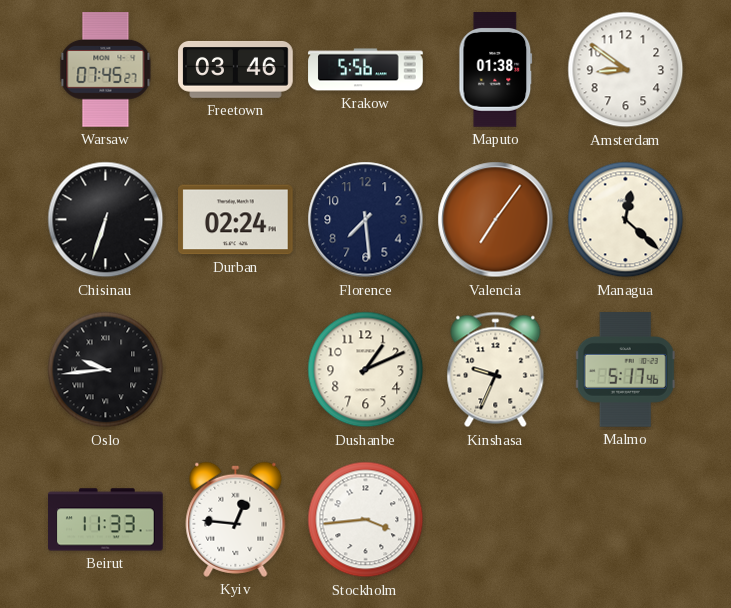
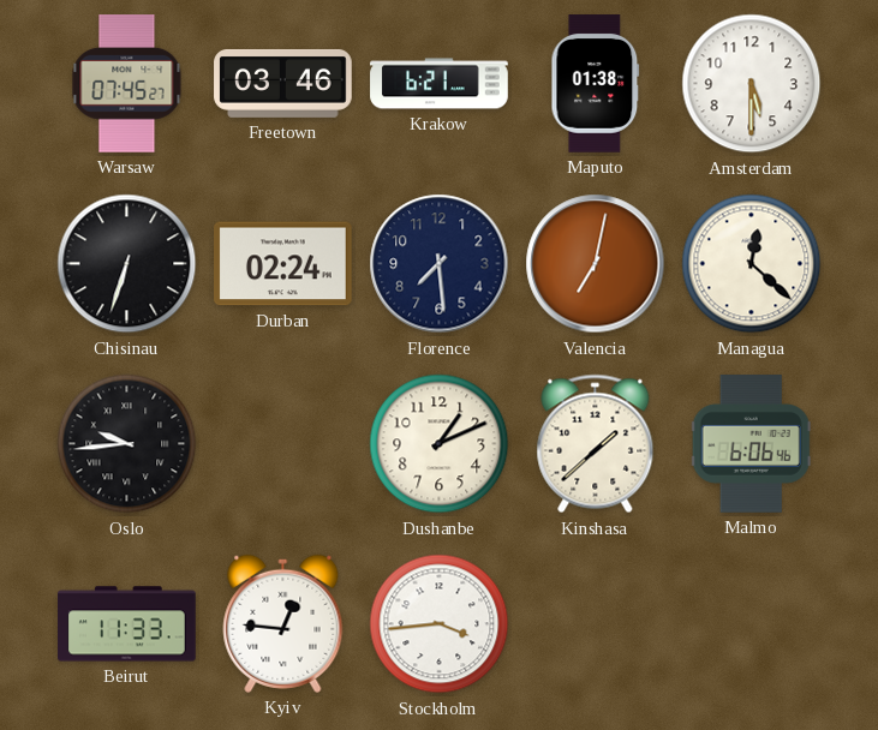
Krakow: 5:56 -> 6:21 (440, 84)
Amsterdam: 8:51 -> 5:30 (752, 84)
Valencia: 7:06 -> 7:02 (596, 264)
Kinshasa: 9:34 -> 1:38 (596, 444)
Malmo: 5:17 -> 6:06 (751, 444)
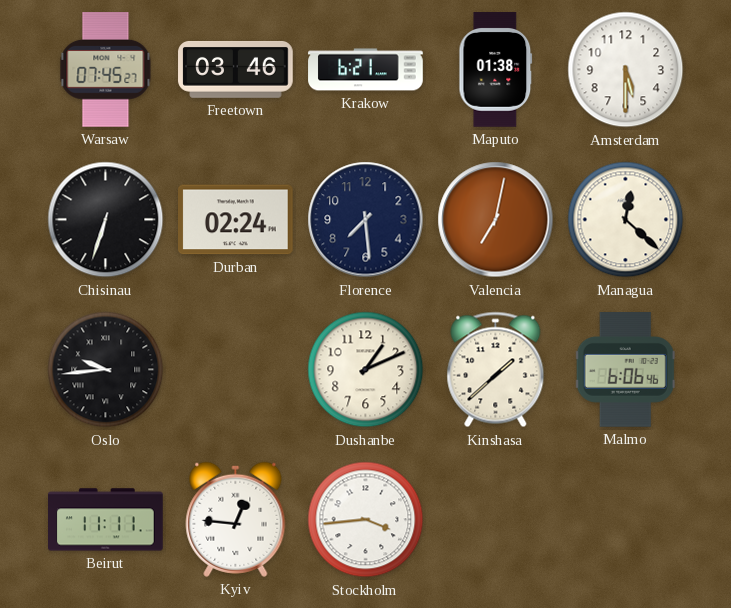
Beirut: 11:33 -> 11:11 (106, 520)
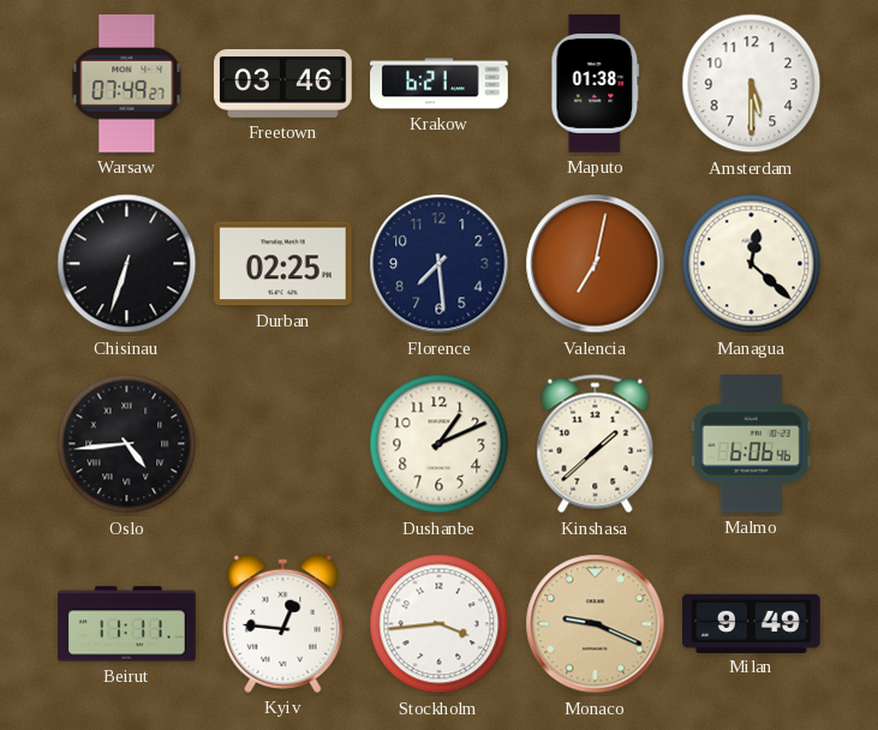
Warsaw: 07:45 -> 07:49 (127, 84)
Durban: 02:24 -> 02:25 (283, 264)
Oslo: 9:44 -> 4:44 (127, 444)
Monaco: none -> 9:19 (596, 624)
Milan: none -> 9:49 (752, 623)
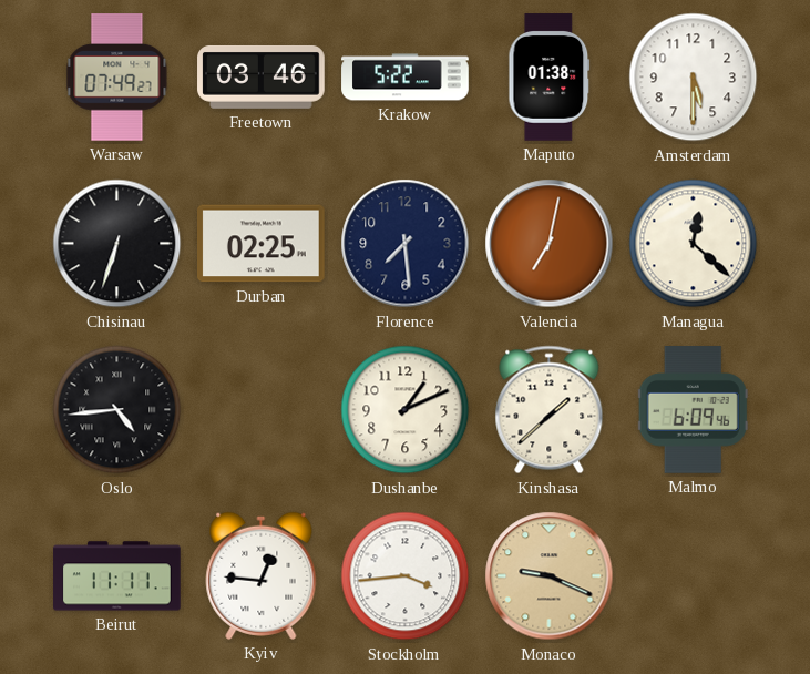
Krakow: 6:21 -> 5:22 (406, 78)
Malmo: 6:06 -> 6:09 (693, 410)
Milan: 9:49 -> none (752, 623)
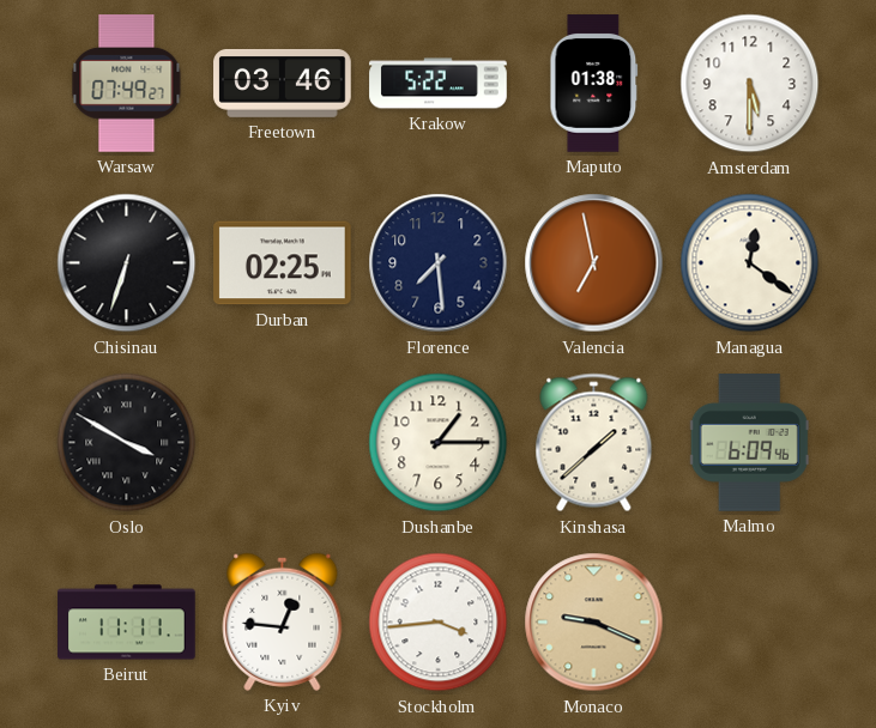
Valencia: 7:02 -> 6:58 (594, 263)
Managua: 12:22 -> 12:21 (750, 263)
Oslo: 4:44 -> 3:50 (127, 443)
Dushanbe: 1:11 -> 1:15 (439, 443)
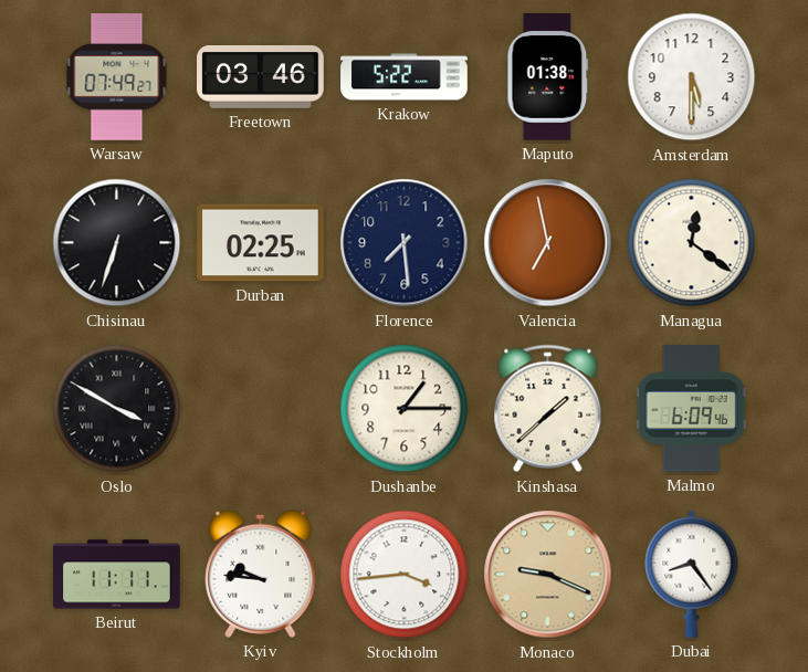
Kyiv: 12:46 -> 9:46 (261, 574)
Dubai: none -> 8:24 (692, 574)
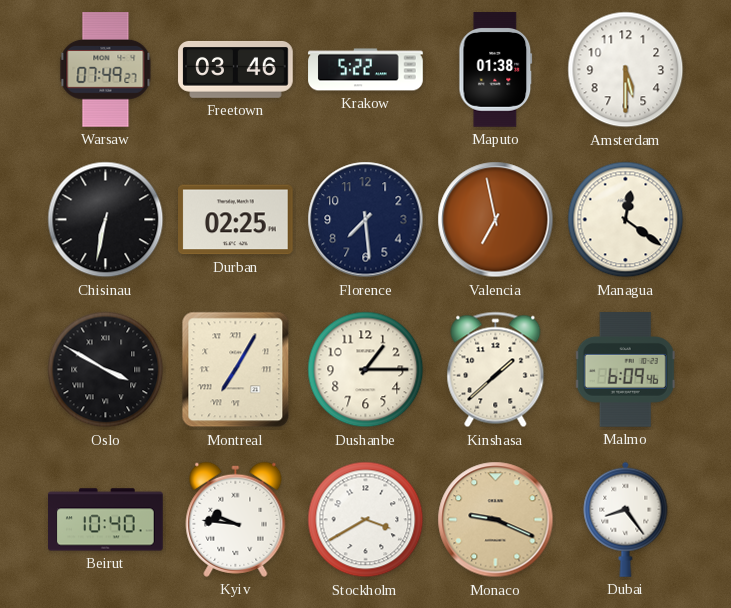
Chisinau: 6:33 -> 6:32 (106, 220)
Montreal: none -> 7:05 (236, 370)
Beirut: 11:11 -> 10:40 (106, 520)
Stockholm: 3:44 -> 3:40 (366, 520)
